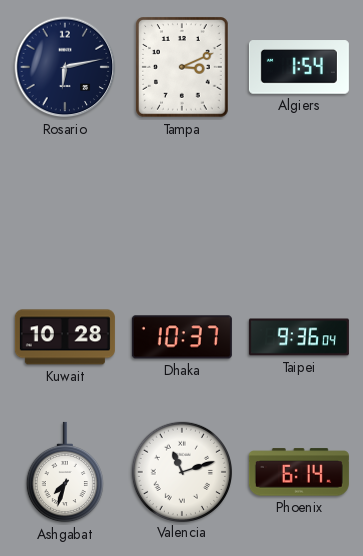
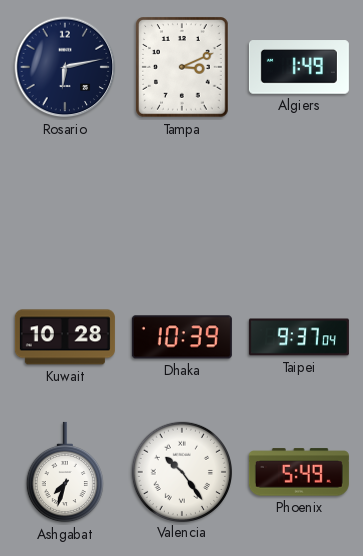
Algiers: 1:54 -> 1:49 (299, 67)
Dhaka: 10:37 -> 10:39 (182, 337)
Taipei: 9:36 -> 9:37 (299, 337)
Valencia: 11:12 -> 10:24 (181, 471)
Phoenix: 6:14 -> 5:49 (299, 472)
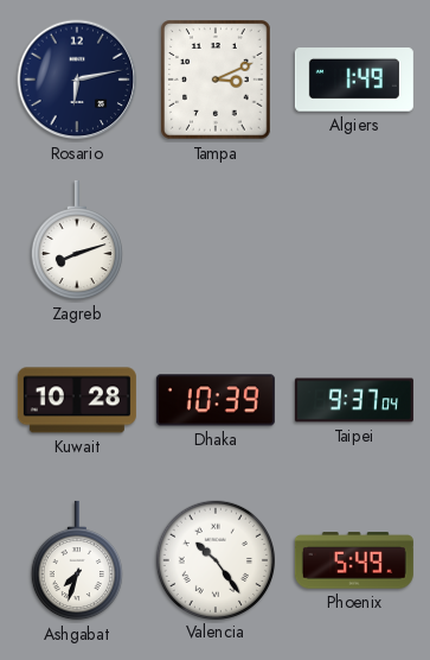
Zagreb: none -> 8:12 (77, 240)
